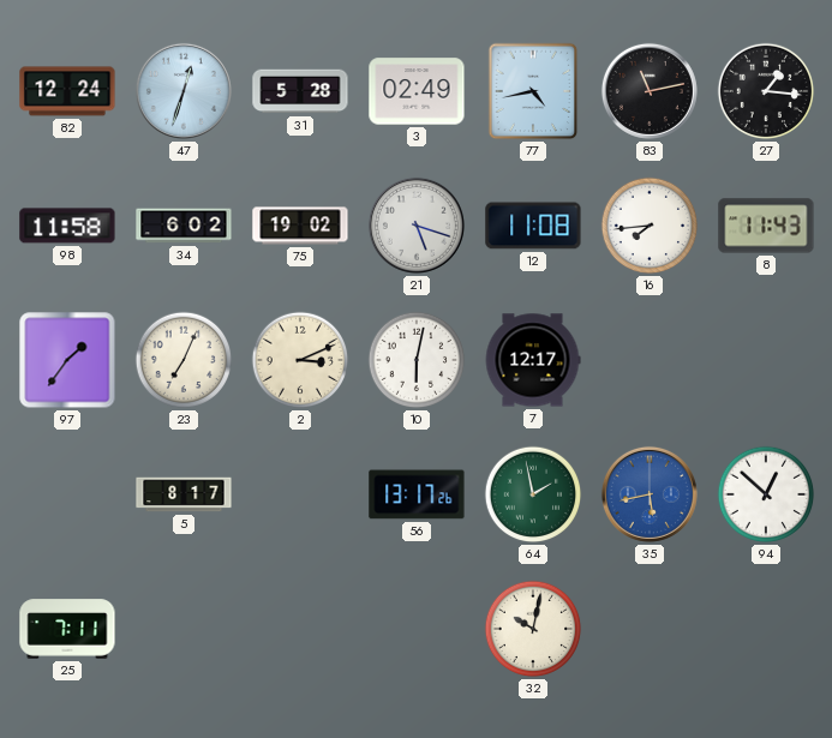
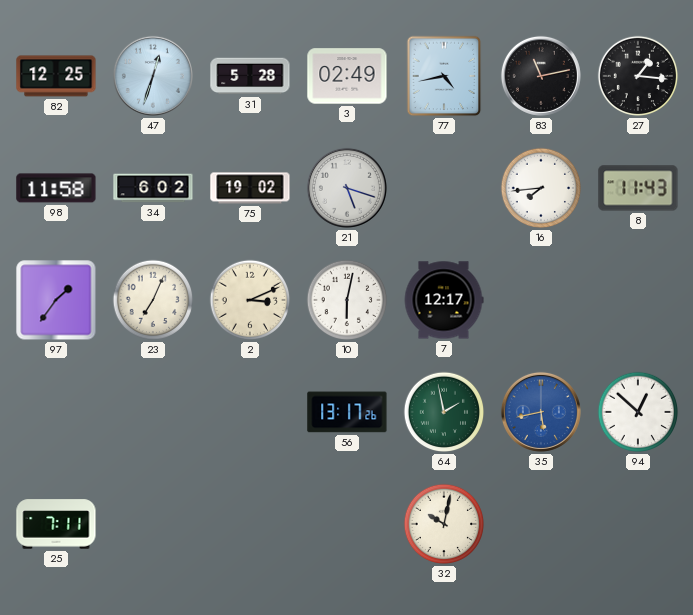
82: 12:24 -> 12:25 (56, 76)
12: 11:08 -> none (533, 226)
5: 8:17 -> none (184, 494)
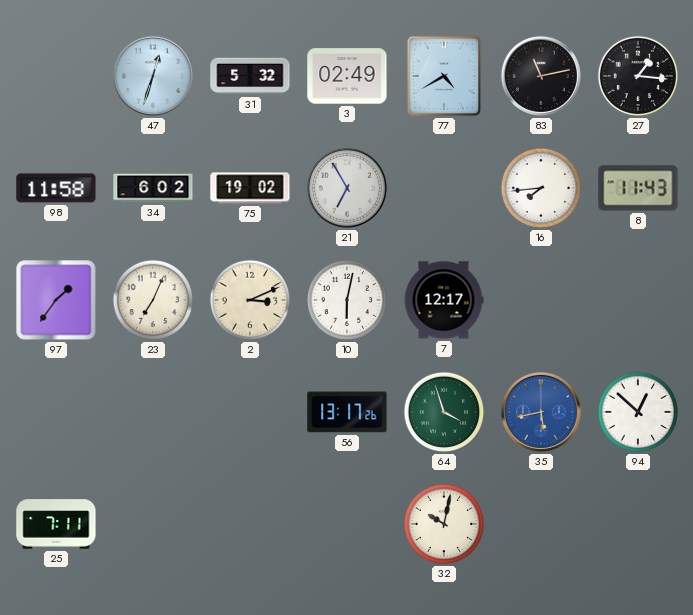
82: 12:25 -> none (56, 76)
31: 5:28 -> 5:32 (250, 76)
77: 4:43 -> 4:40 (444, 76)
21: 5:18 -> 6:55 (347, 188)
64: 1:58 -> 3:57 (444, 412)
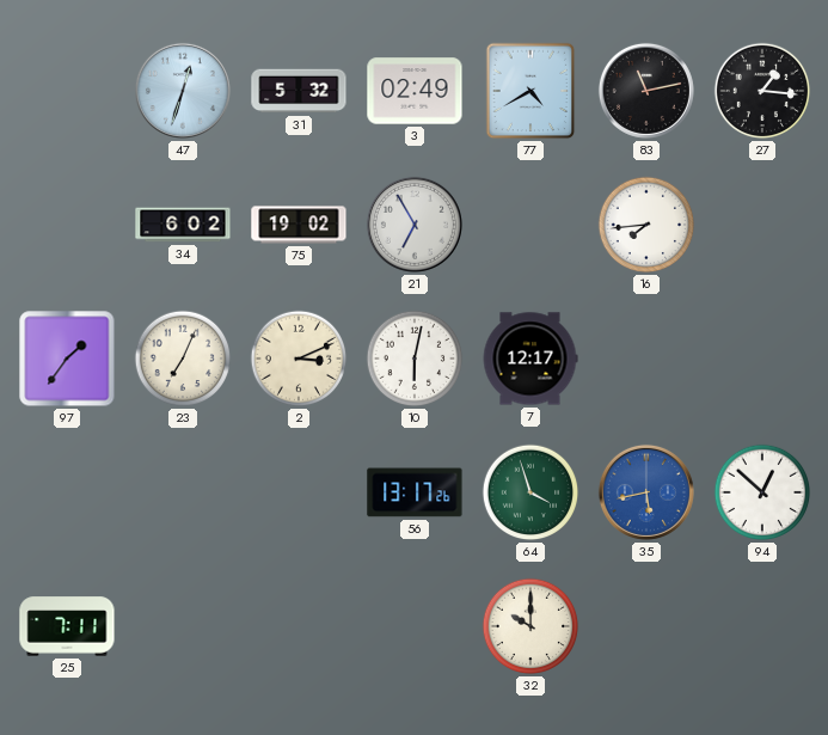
98: 11:58 -> none (56, 188)
8: 11:43 -> none (638, 188)
32: 10:02 -> 10:00 (530, 626)
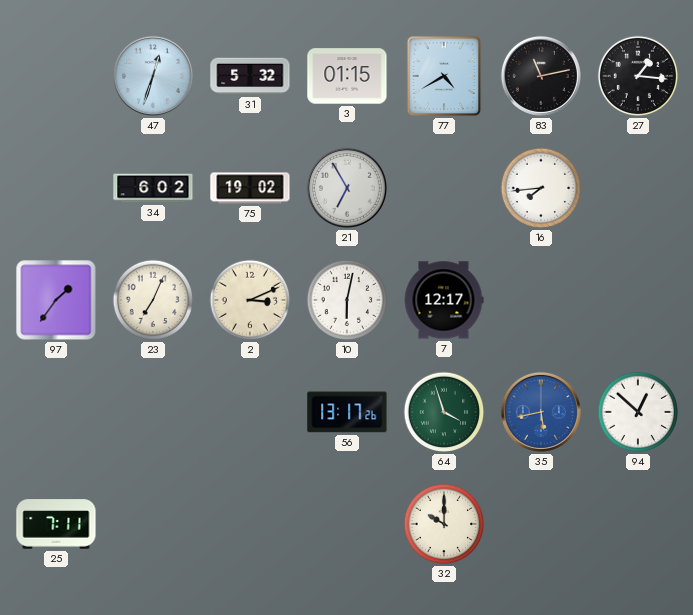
3: 02:49 -> 01:15 (347, 76)
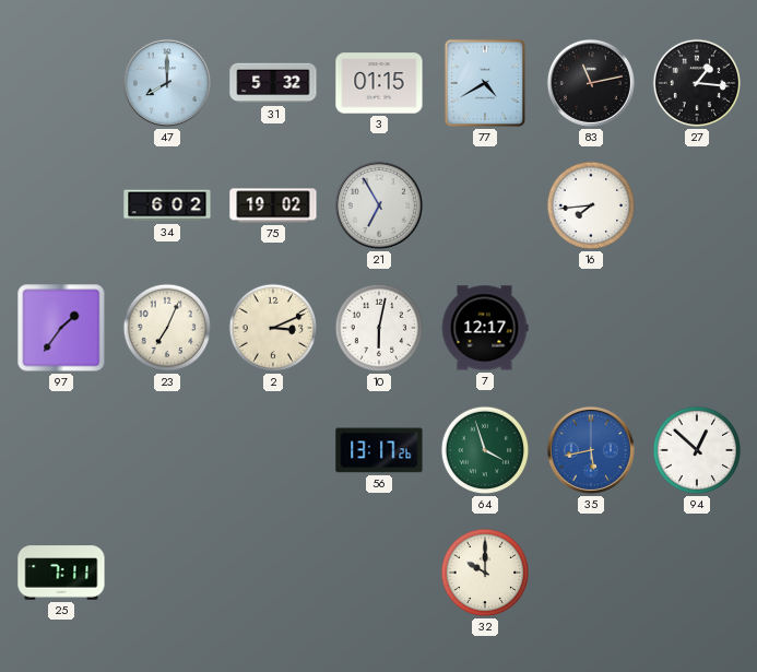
47: 12:33 -> 8:00 (167, 83)
